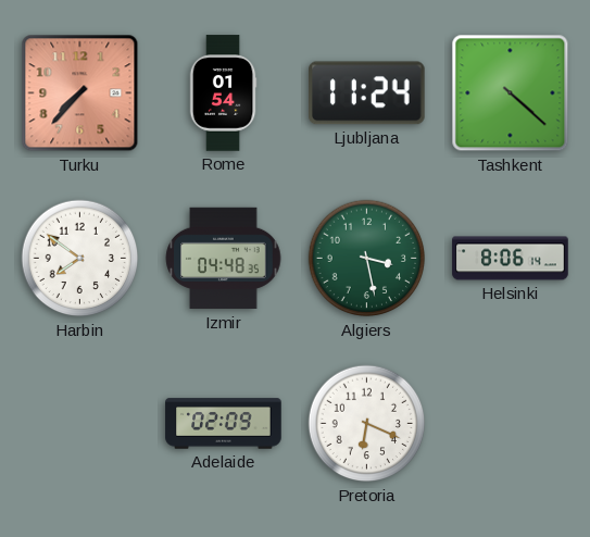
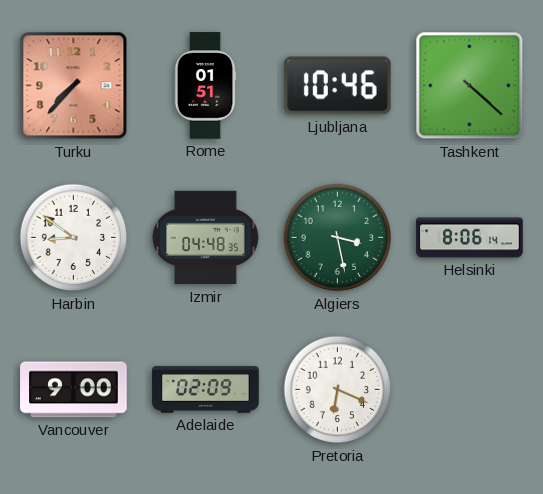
Rome: 01:54 -> 01:51 (205, 86)
Ljubljana: 11:24 -> 10:46 (338, 86)
Harbin: 7:51 -> 8:51 (74, 238)
Vancouver: none -> 9:00 (74, 390)
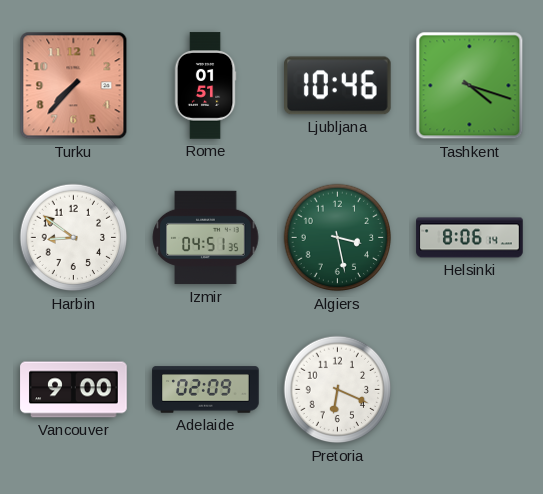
Tashkent: 4:22 -> 4:18 (470, 86)
Izmir: 04:48 -> 04:51 (206, 238)
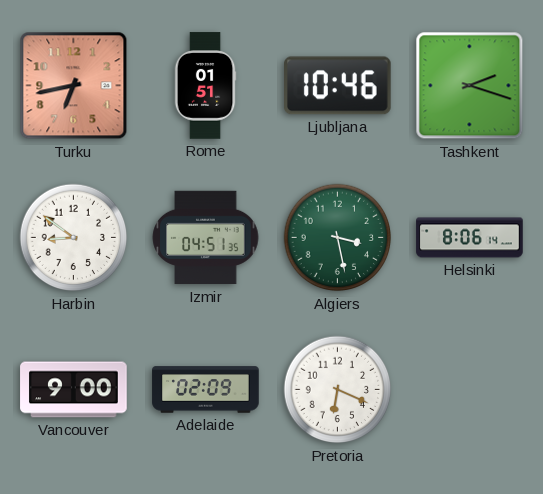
Turku: 7:37 -> 6:43 (74, 86)
Tashkent: 4:18 -> 2:18 (470, 86)
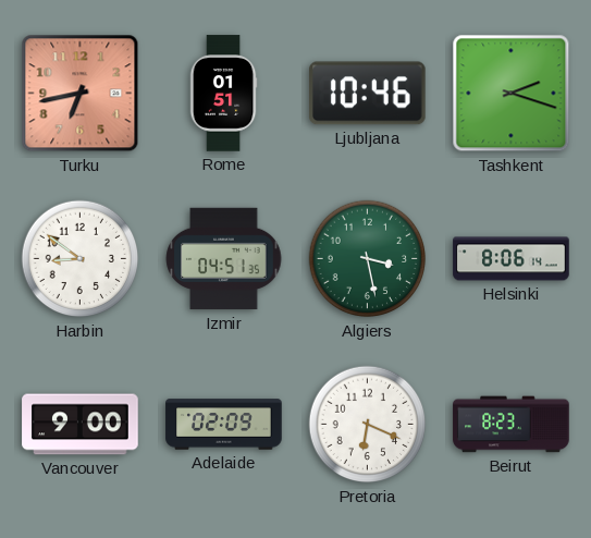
Beirut: none -> 8:23 (512, 425)
